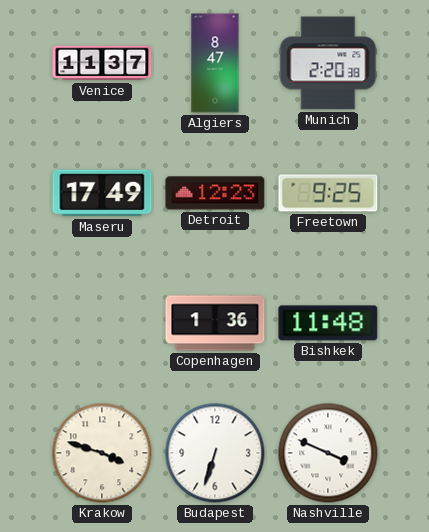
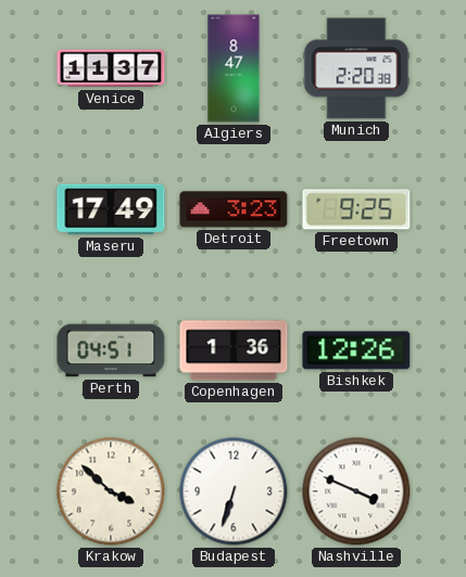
Detroit: 12:23 -> 3:23 (234, 209)
Perth: none -> 04:51 (111, 350)
Bishkek: 11:48 -> 12:26 (356, 350)
Krakow: 3:48 -> 3:52 (111, 491)
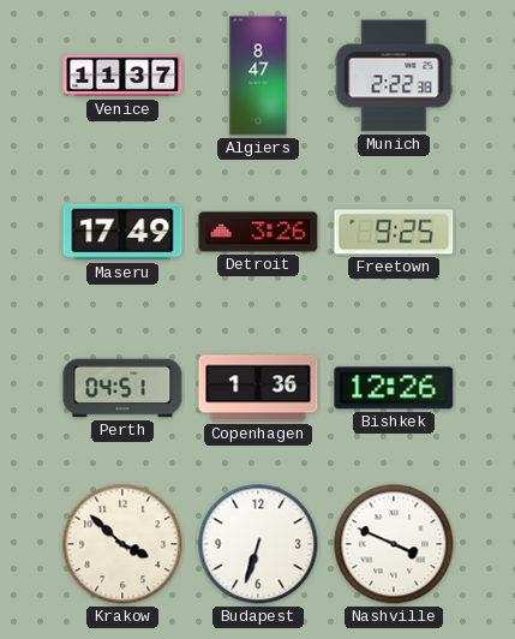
Munich: 2:20 -> 2:22 (394, 76)
Detroit: 3:23 -> 3:26 (258, 232)
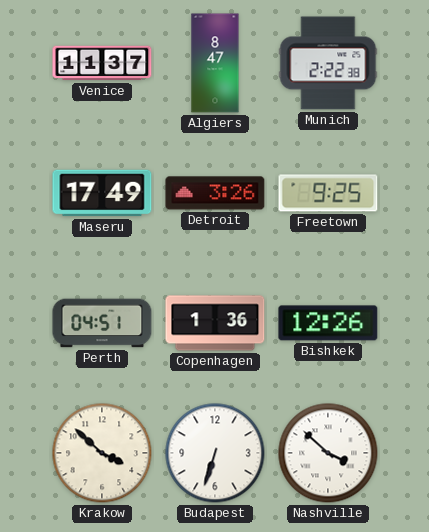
Nashville: 3:49 -> 3:52 (328, 453)
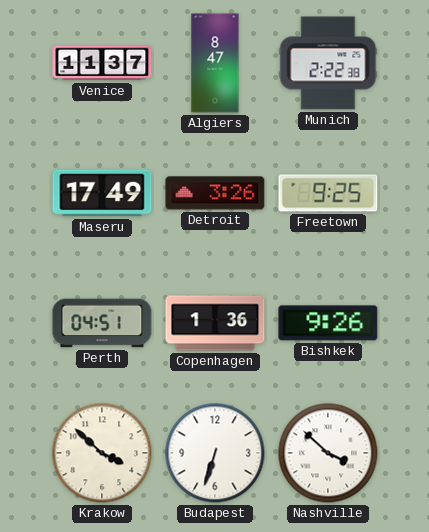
Bishkek: 12:26 -> 9:26 (328, 323)
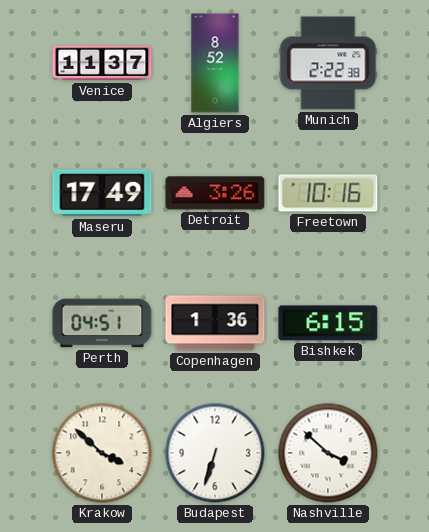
Algiers: 8:47 -> 8:52 (215, 63)
Freetown: 9:25 -> 10:16 (328, 193)
Bishkek: 9:26 -> 6:15 (328, 323)
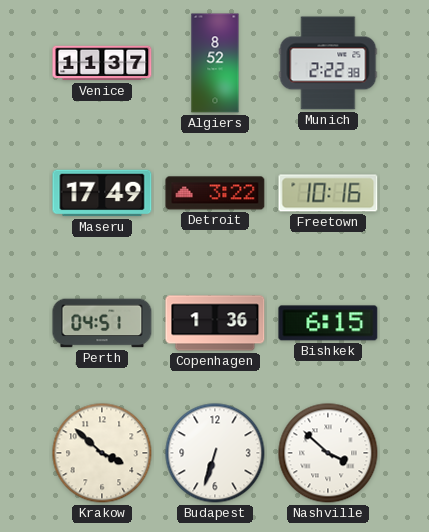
Detroit: 3:26 -> 3:22 (215, 193)
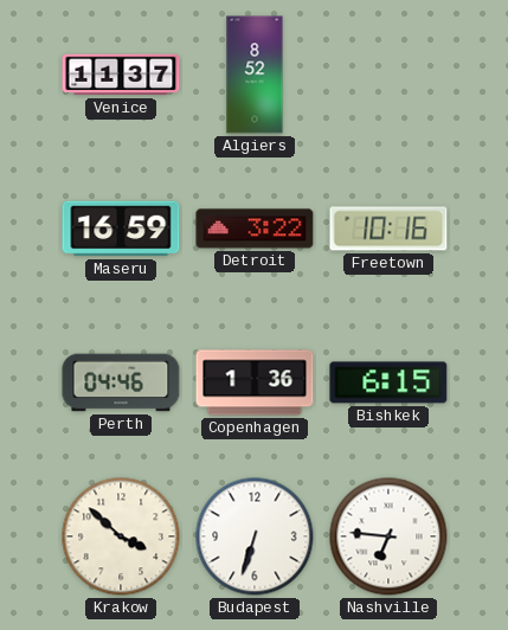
Munich: 2:22 -> none (328, 63)
Maseru: 17:49 -> 16:59 (121, 229)
Perth: 04:51 -> 04:46 (121, 382)
Nashville: 3:52 -> 6:46 (388, 536)
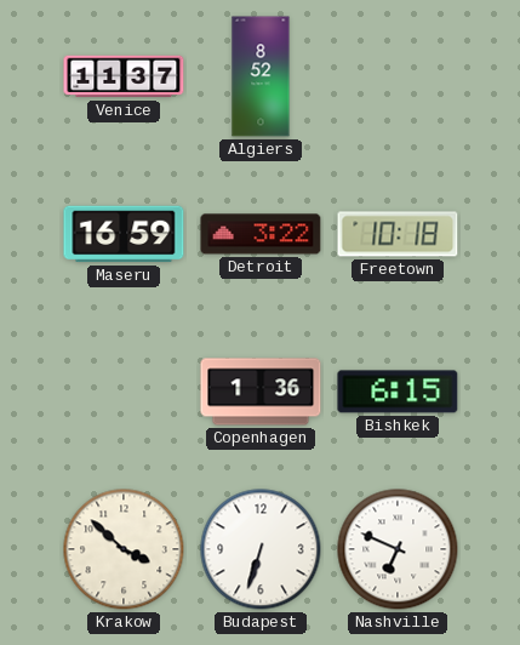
Freetown: 10:16 -> 10:18 (398, 234)
Perth: 04:46 -> none (121, 382)
Nashville: 6:46 -> 6:49 (398, 549)
